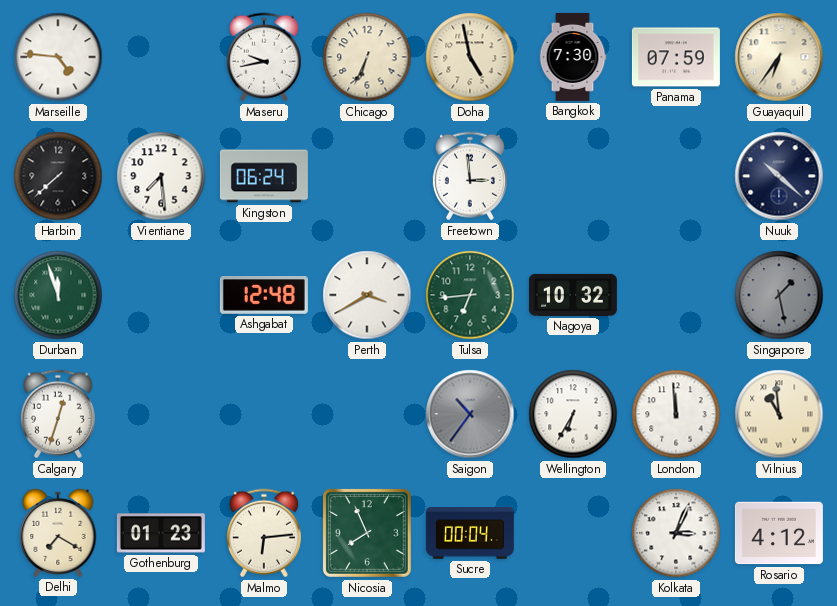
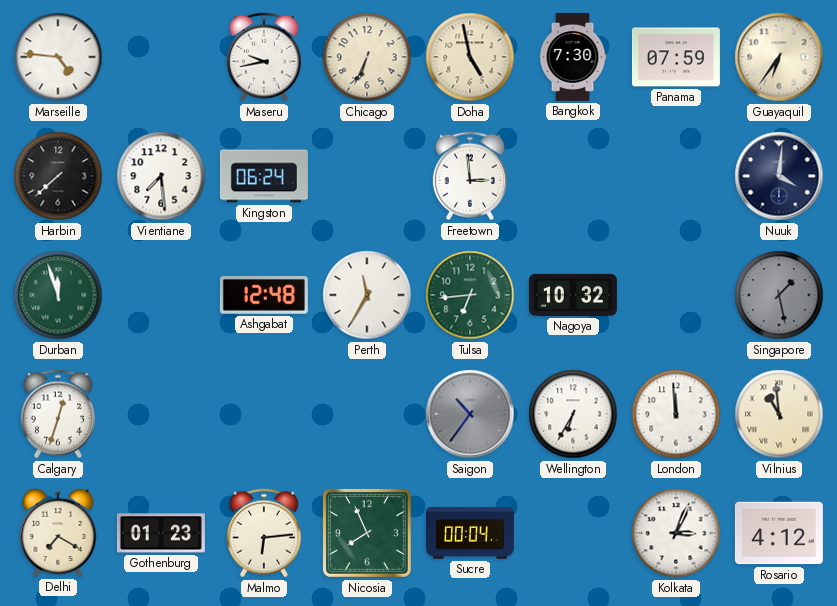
Nuuk: 10:22 -> 4:01 (779, 176)
Perth: 3:40 -> 11:35 (367, 295)
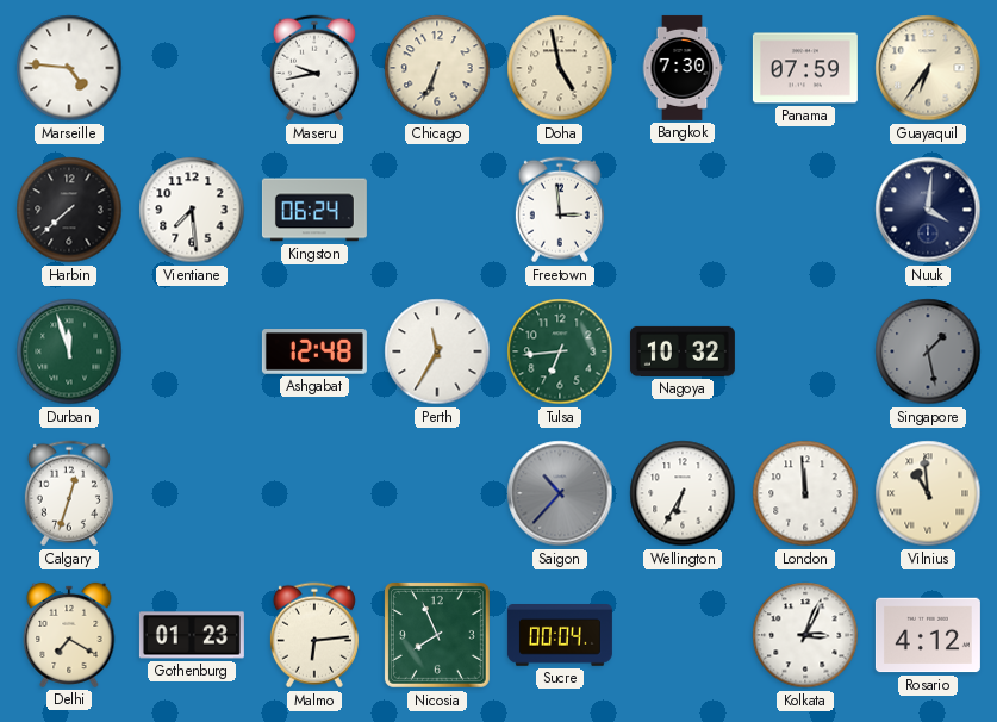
Saigon: 10:36 -> 10:37 (560, 493)
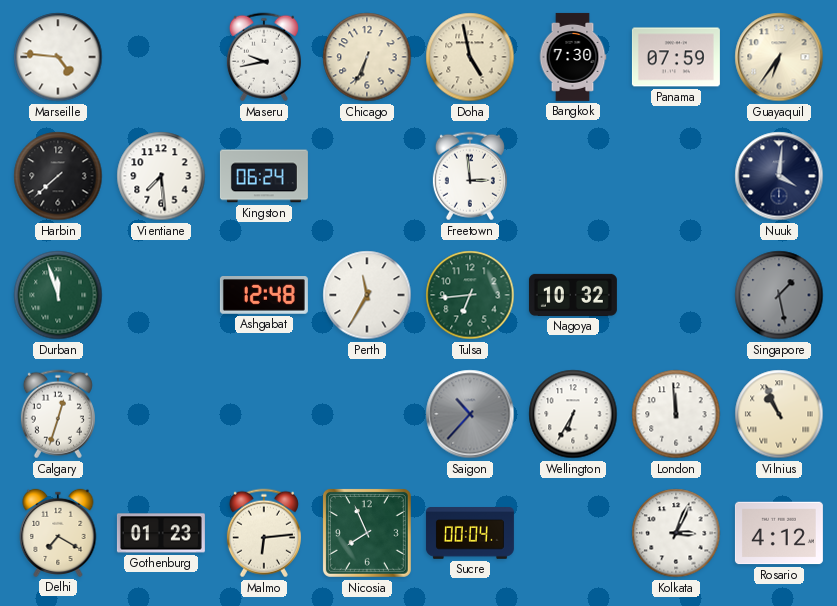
Vilnius: 10:59 -> 10:56 (779, 414)
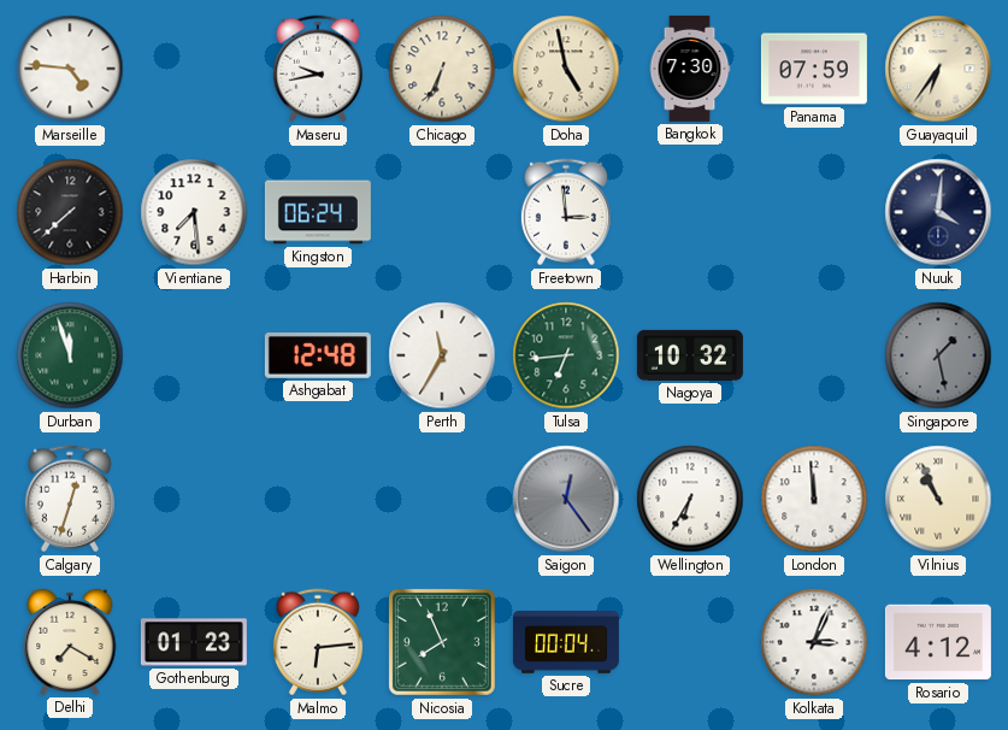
Saigon: 10:37 -> 12:24 (566, 499)
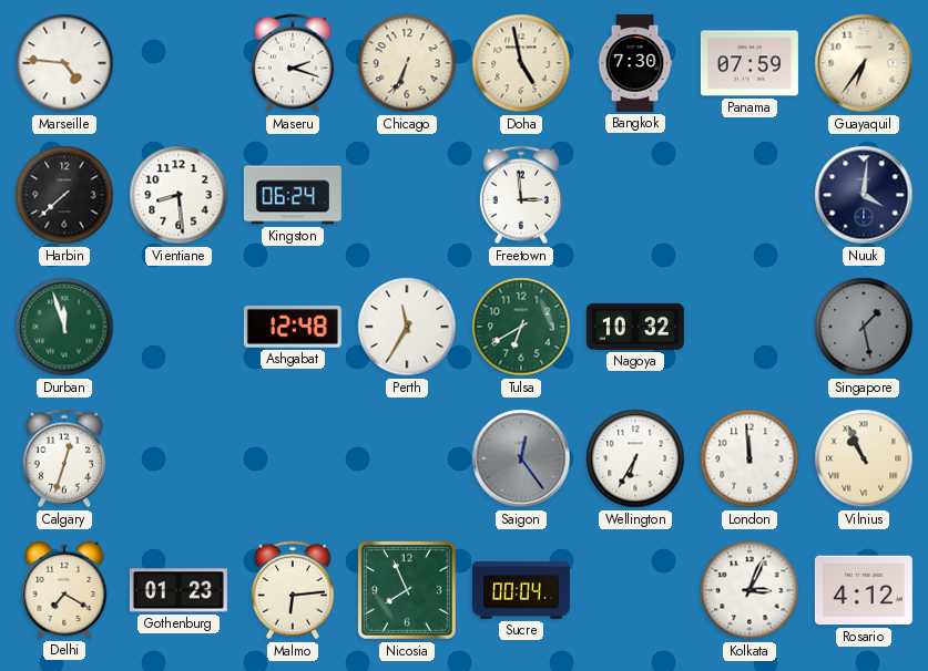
Maseru: 9:43 -> 2:18 (293, 63)
Vientiane: 7:29 -> 8:29 (179, 195)
Tulsa: 6:44 -> 6:40 (521, 327)
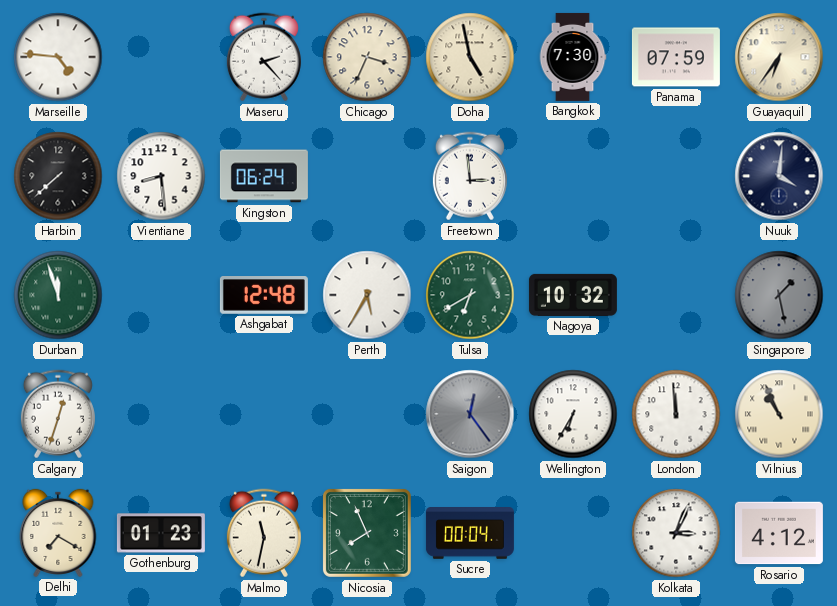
Maseru: 2:18 -> 2:23 (264, 57)
Chicago: 6:34 -> 3:34 (367, 57)
Perth: 11:35 -> 5:35 (367, 295)
Malmo: 6:14 -> 11:32 (264, 533)
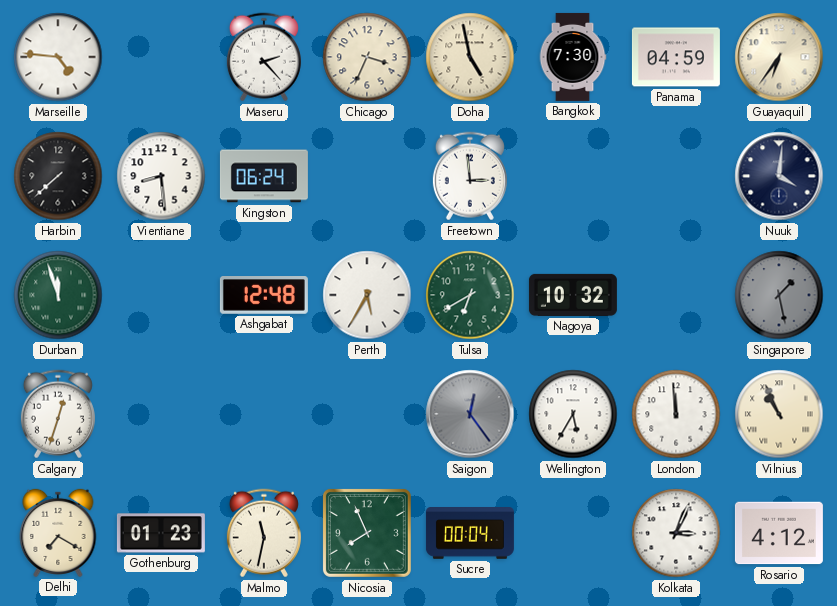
Panama: 07:59 -> 04:59 (676, 57)
Wellington: 6:35 -> 5:35 (573, 414)
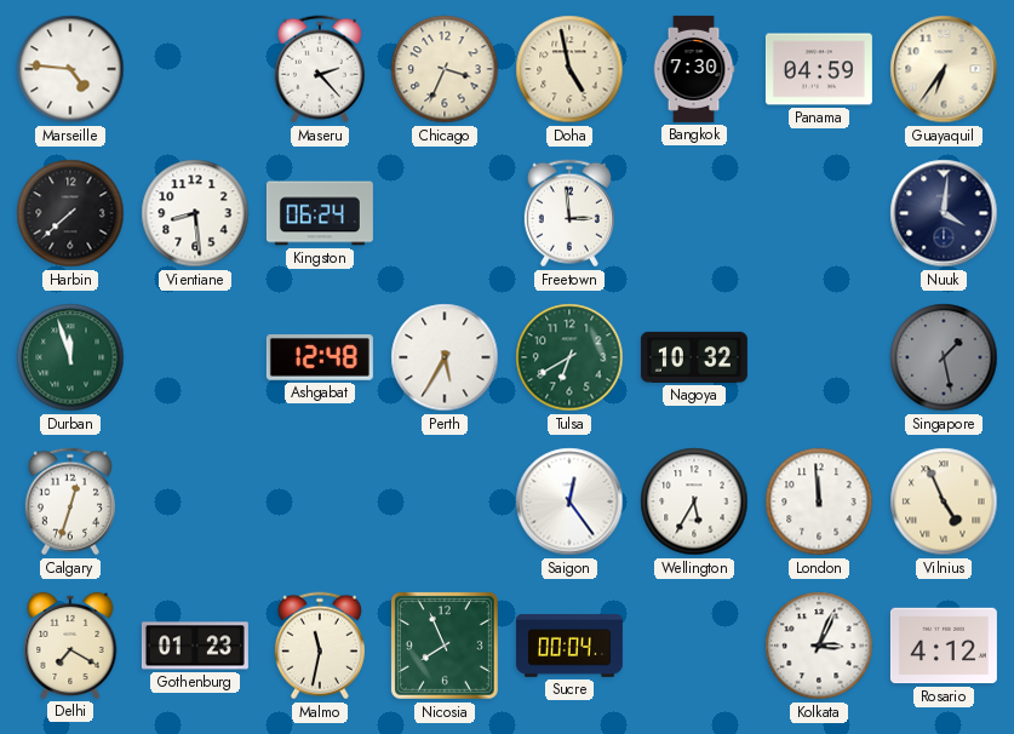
Saigon dial: grey -> white (569, 501)
Vilnius: 10:56 -> 4:56 (944, 501)
